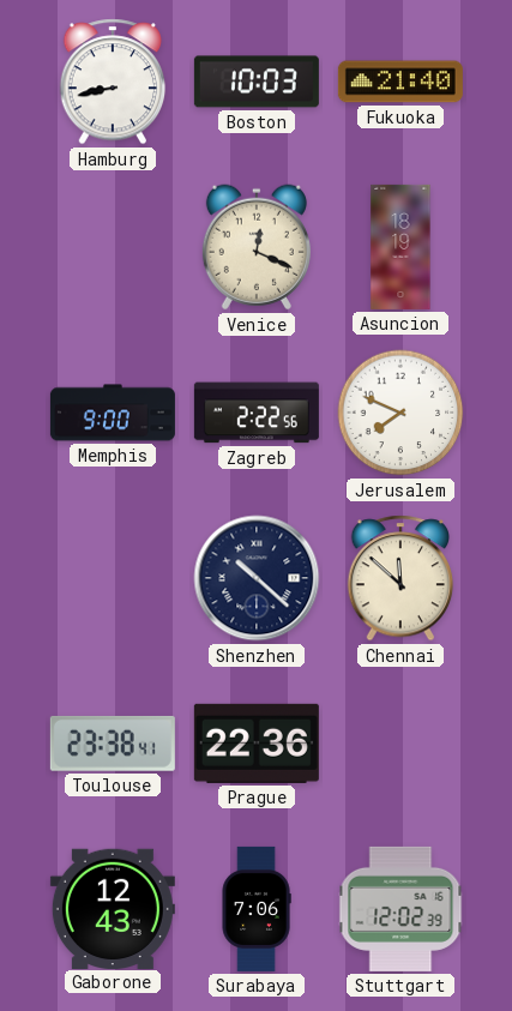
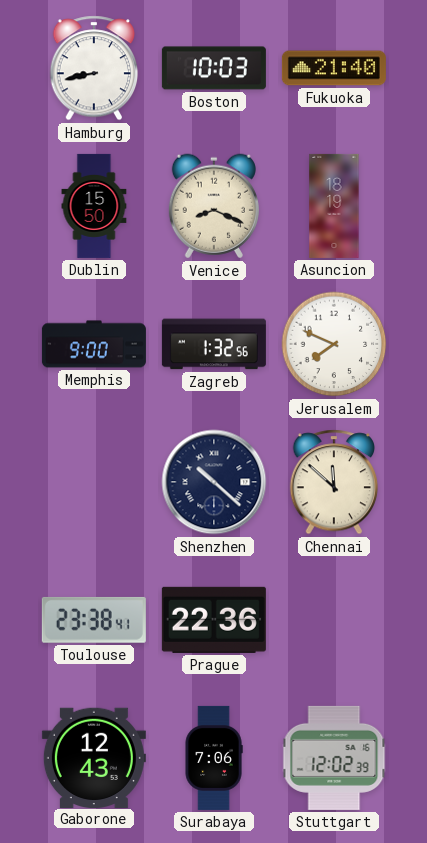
Dublin: none -> 15:50 (94, 206)
Venice: 12:19 -> 8:19 (214, 206)
Zagreb: 2:22 -> 1:32 (214, 344)
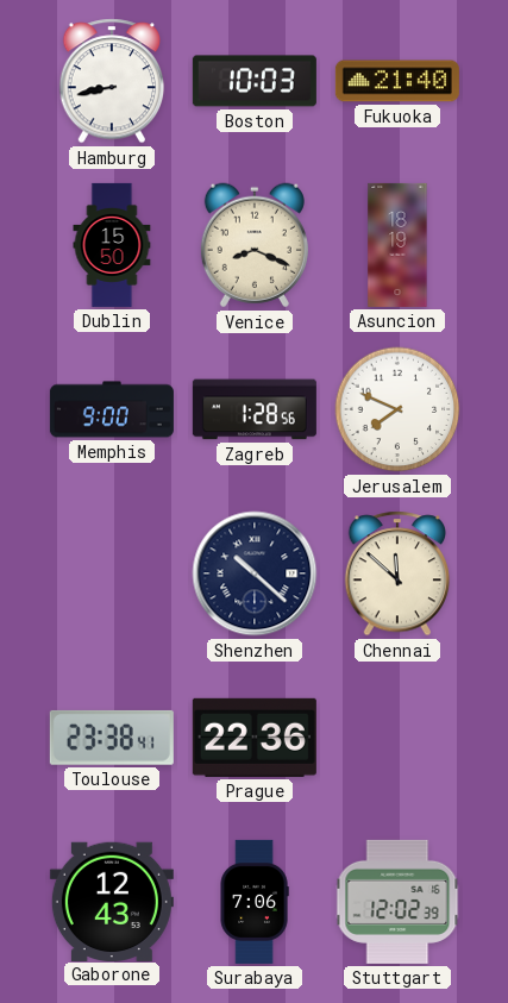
Zagreb: 1:32 -> 1:28 (255, 409)
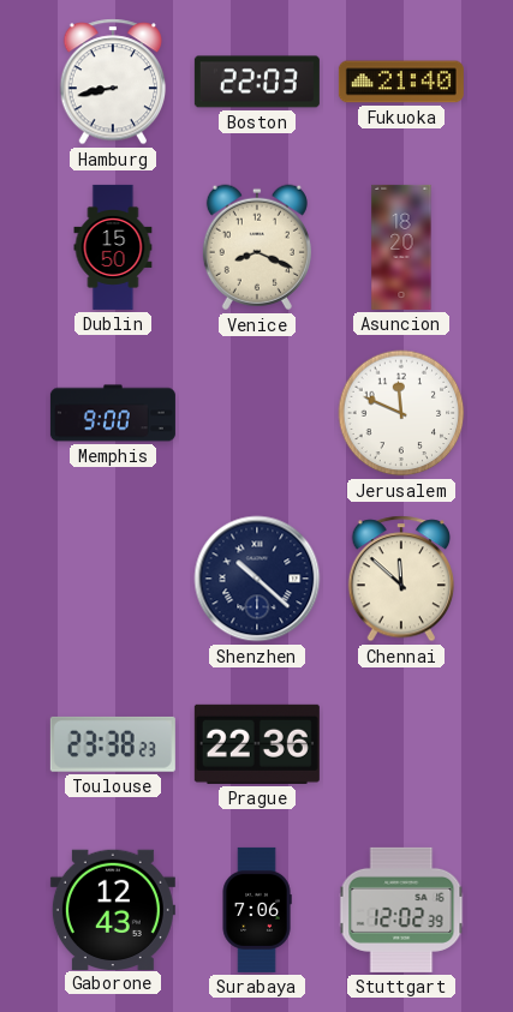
Boston: 10:03 -> 22:03 (257, 82)
Asuncion: 18:19 -> 18:20 (401, 247)
Zagreb: 1:28 -> none (255, 409)
Jerusalem: 7:49 -> 11:49 (401, 413)
Toulouse: 23:38:41 -> 23:38:23 (113, 744)
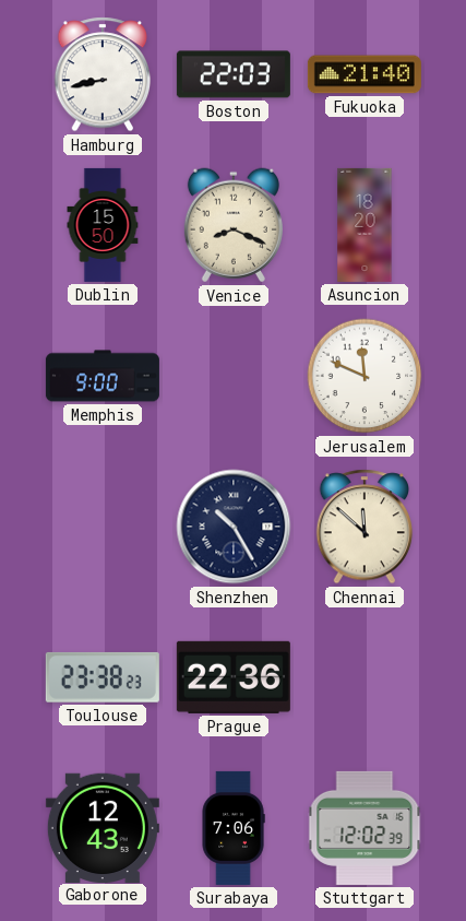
Shenzhen: 10:22 -> 10:25 (234, 527)
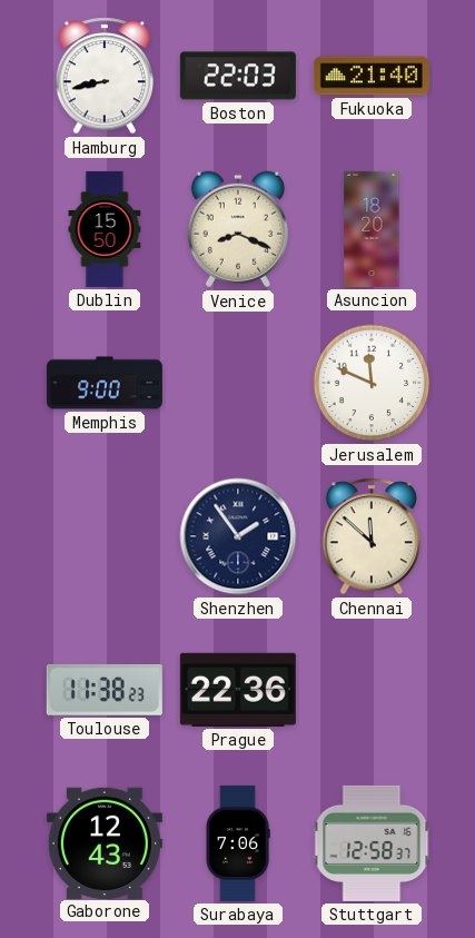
Shenzhen: 10:25 -> 1:54 (238, 536)
Toulouse: 23:38 -> 11:38 (105, 690)
Stuttgart: 12:02 -> 12:58 (372, 843)
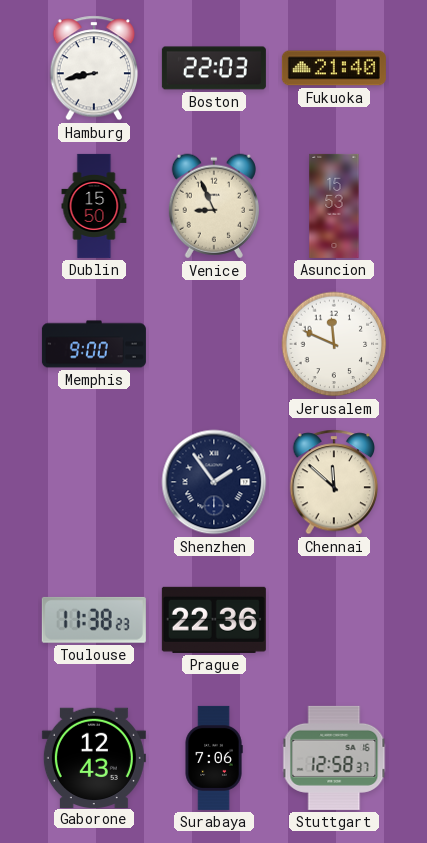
Venice: 8:19 -> 8:56 (214, 206)
Asuncion: 18:20 -> 15:53 (334, 206)
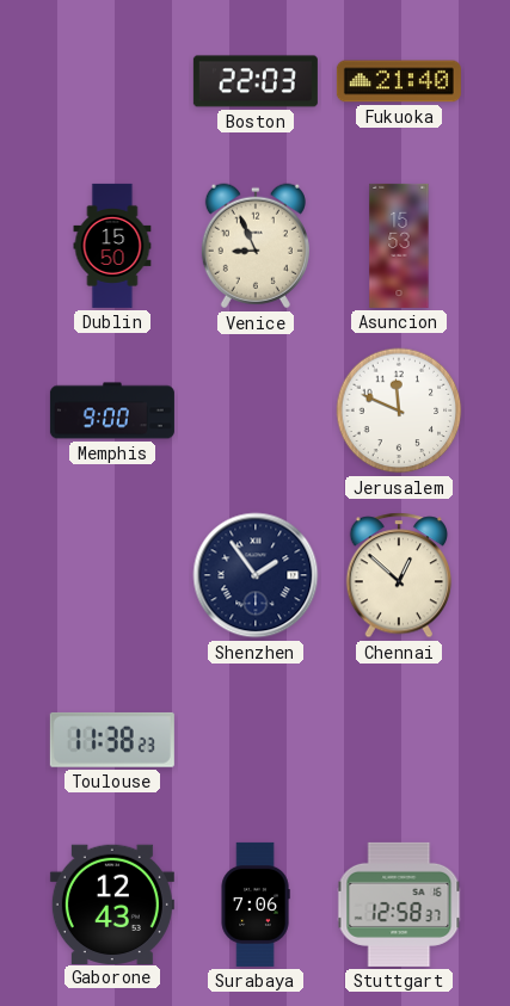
Hamburg: 8:43 -> none (94, 68)
Chennai: 11:52 -> 12:52 (399, 575)
Prague: 22:36 -> none (214, 620)
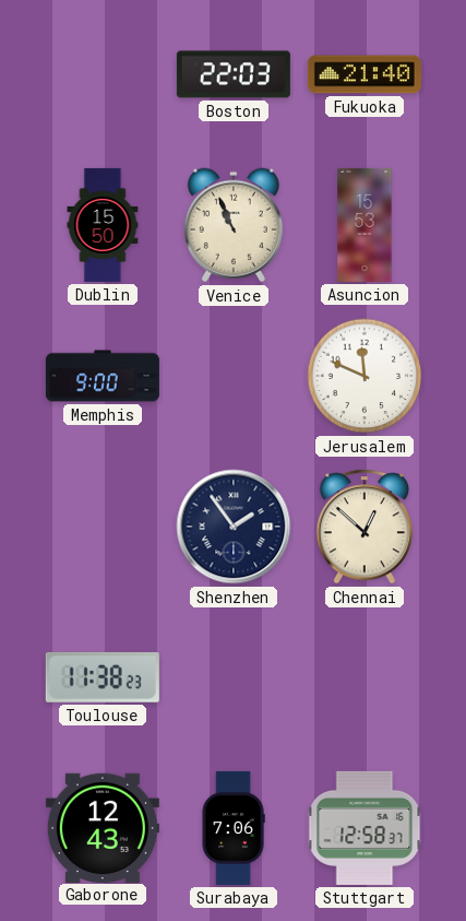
Venice: 8:56 -> 10:56 (234, 225)
